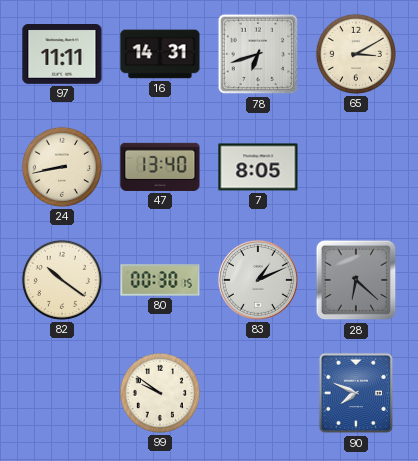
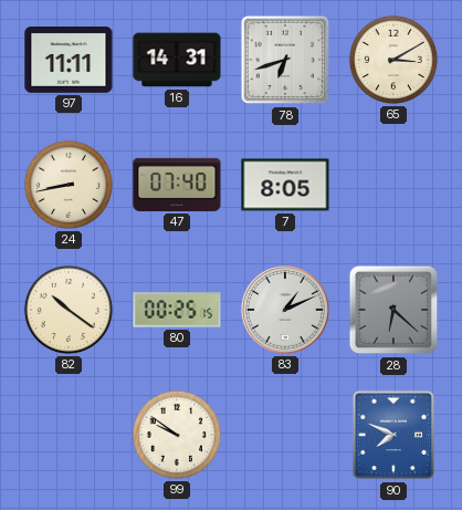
47: 13:40 -> 07:40 (177, 185)
80: 00:30 -> 00:25 (177, 310)
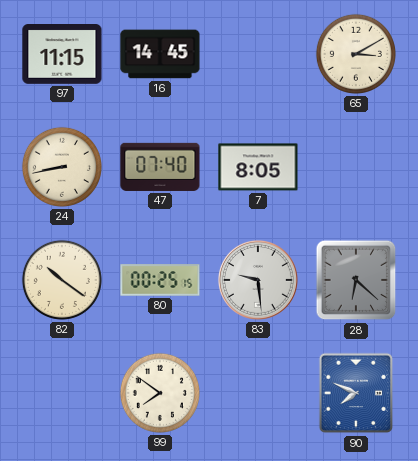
97: 11:11 -> 11:15 (62, 55)
16: 14:31 -> 14:45 (160, 54)
78: 6:42 -> none (285, 60)
83: 1:11 -> 9:29 (258, 280)
99: 9:51 -> 7:51 (160, 393)
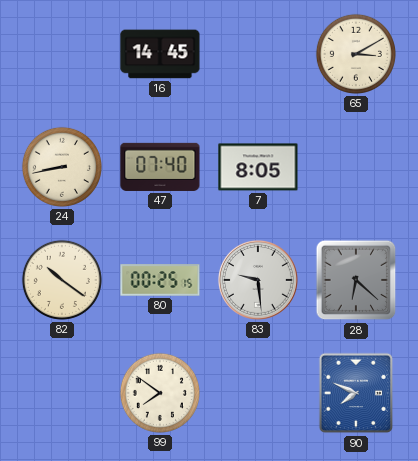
97: 11:15 -> none (62, 55)
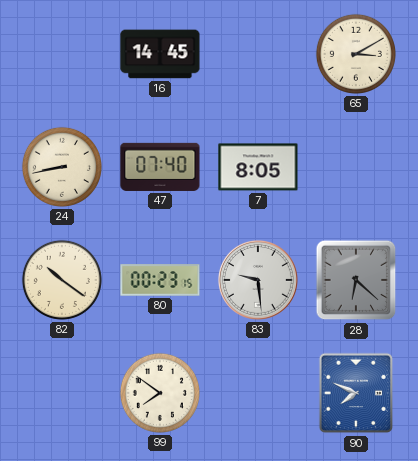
80: 00:25 -> 00:23 (160, 280)
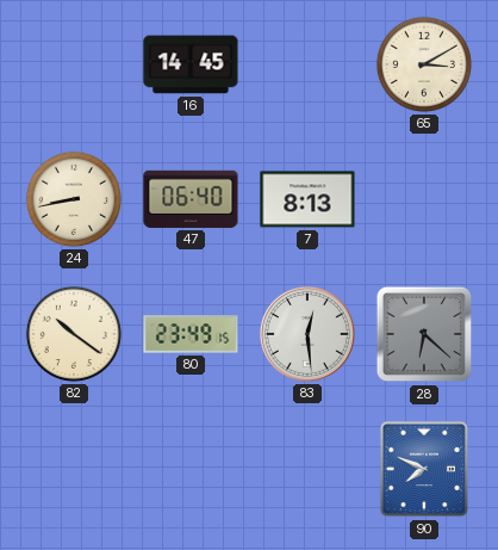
47: 07:40 -> 06:40 (191, 199)
7: 8:05 -> 8:13 (307, 199)
80: 00:23 -> 23:49 (191, 334)
83: 9:29 -> 12:29 (307, 334)
99: 7:51 -> none (160, 393)
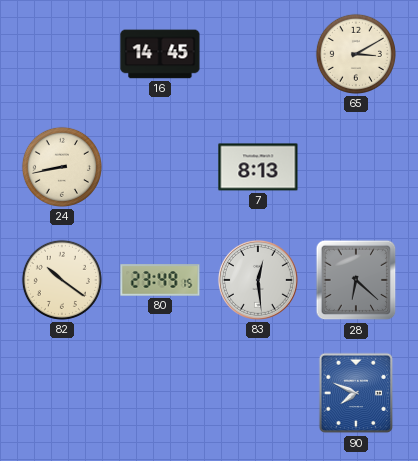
47: 06:40 -> none (191, 199)
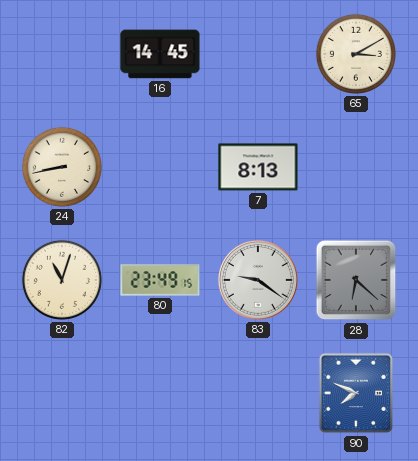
82: 10:21 -> 11:03 (62, 280)
83: 12:29 -> 9:21 (258, 280)
